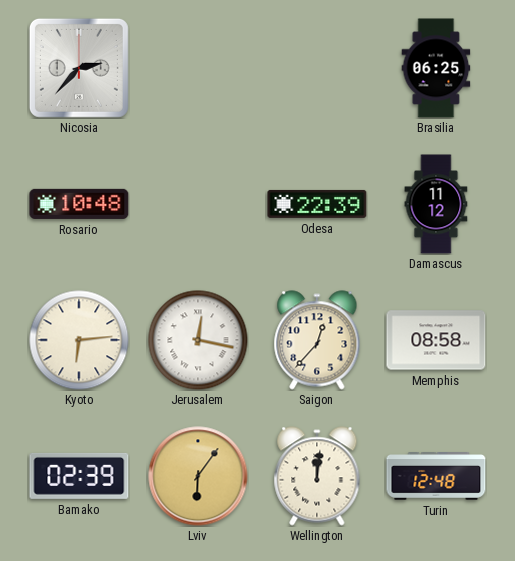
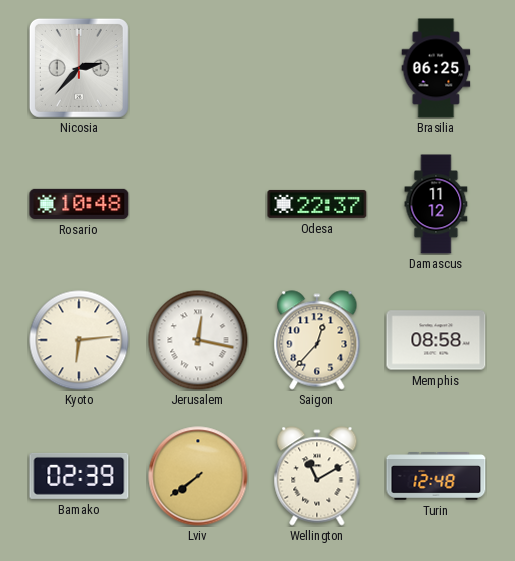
Odesa: 22:39 -> 22:37 (317, 204)
Lviv: 6:06 -> 7:39 (198, 476)
Wellington: 12:01 -> 11:10 (317, 476)
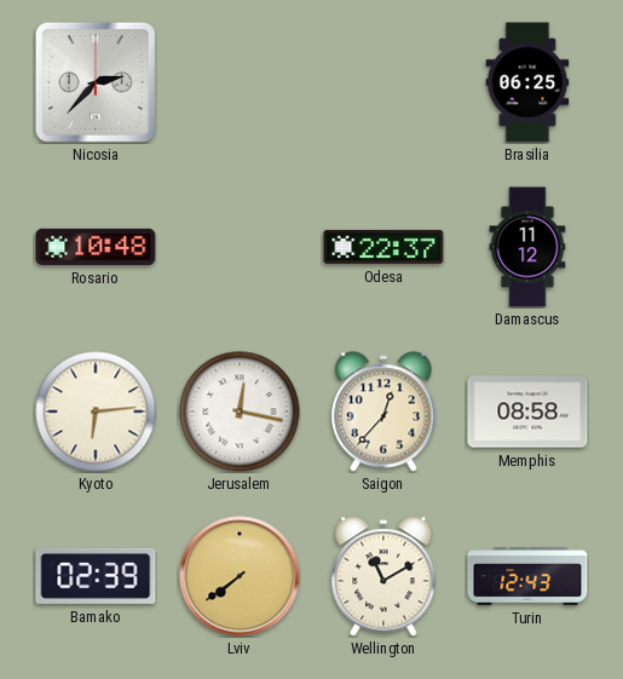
Turin: 12:48 -> 12:43 (527, 577)
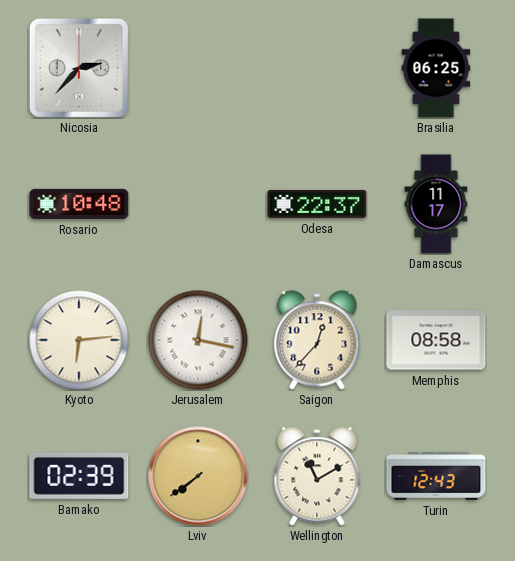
Damascus: 11:12 -> 11:17 (436, 204)
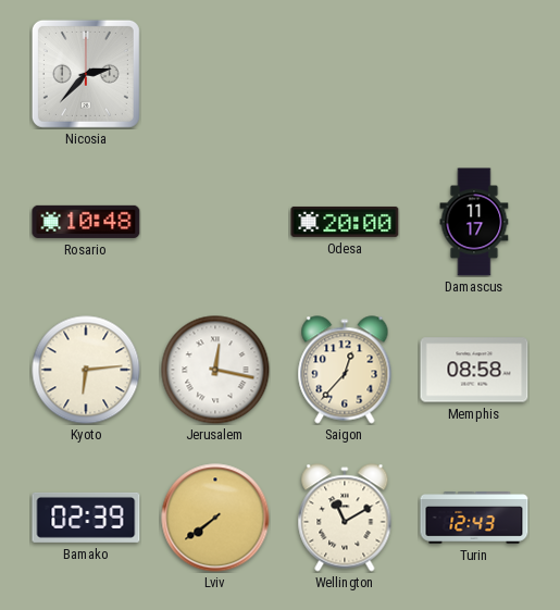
Brasilia: 06:25 -> none (436, 68)
Odesa: 22:37 -> 20:00 (345, 222)
